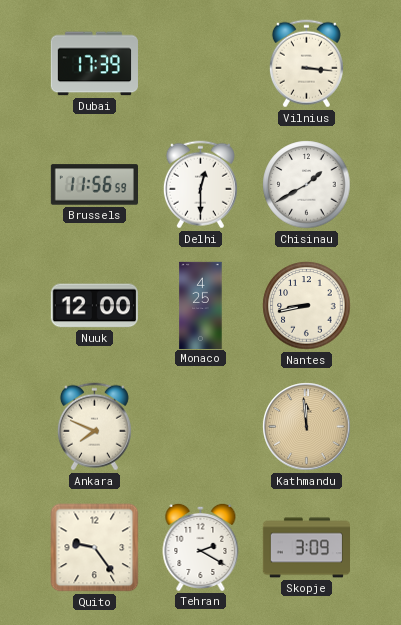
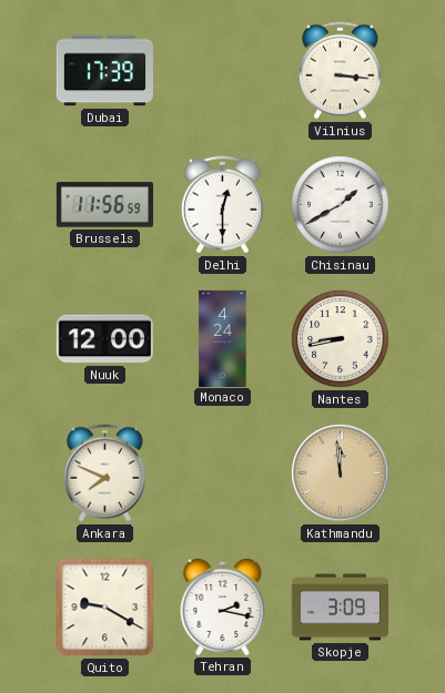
Monaco: 4:25 -> 4:24 (223, 338)
Quito: 9:24 -> 9:20 (105, 608)
Tehran: 2:20 -> 2:17 (223, 607)
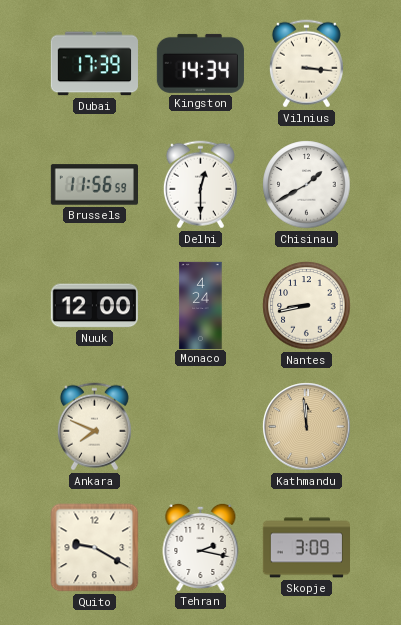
Kingston: none -> 14:34 (200, 63)
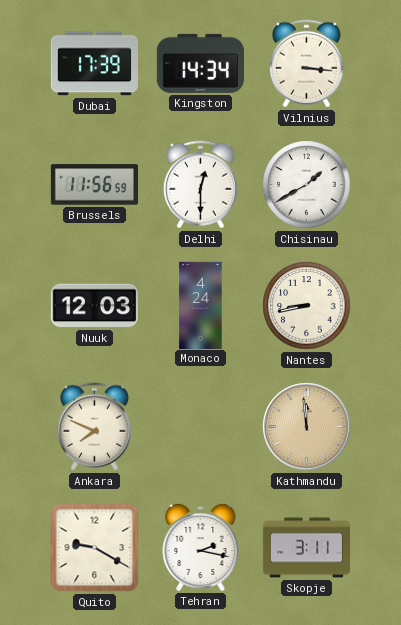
Nuuk: 12:00 -> 12:03 (94, 306)
Skopje: 3:09 -> 3:11 (306, 548)
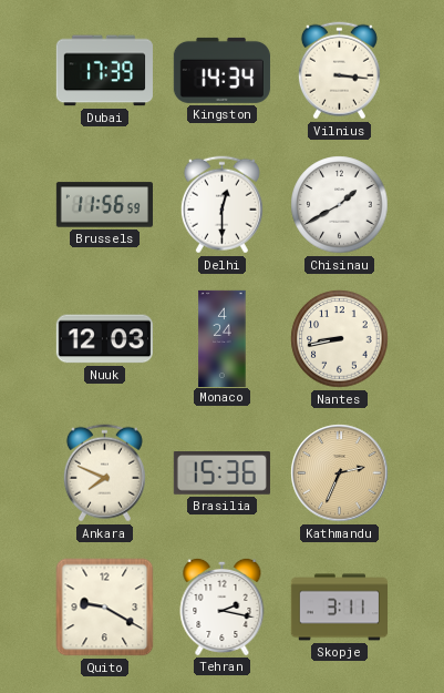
Brasilia: none -> 15:36 (221, 473)
Kathmandu: 11:59 -> 2:34 (340, 473)
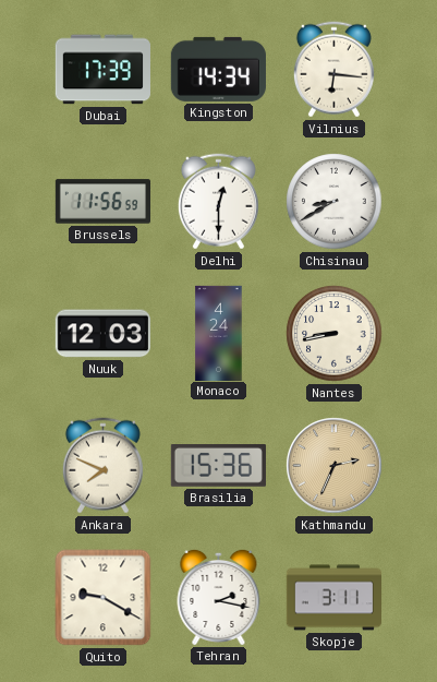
Vilnius: 3:16 -> 6:16 (333, 70)
Chisinau: 1:40 -> 8:40 (335, 202)
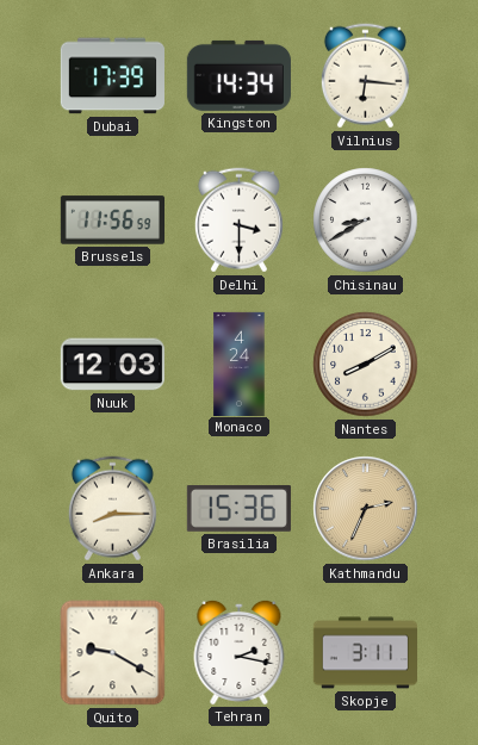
Delhi: 12:30 -> 3:30 (238, 221)
Nantes: 8:43 -> 8:10 (366, 365)
Ankara: 7:49 -> 8:15 (112, 509)
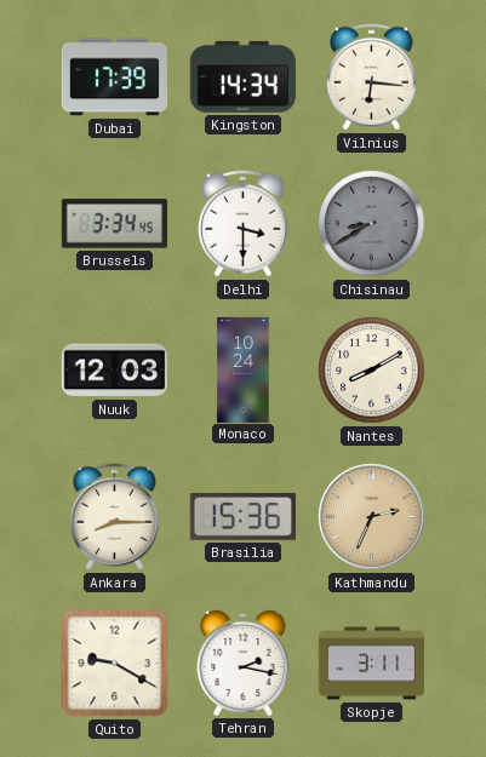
Brussels: 11:56 -> 3:34 (114, 224)
Chisinau dial: white -> grey (372, 224)
Monaco: 4:24 -> 10:24 (244, 369)
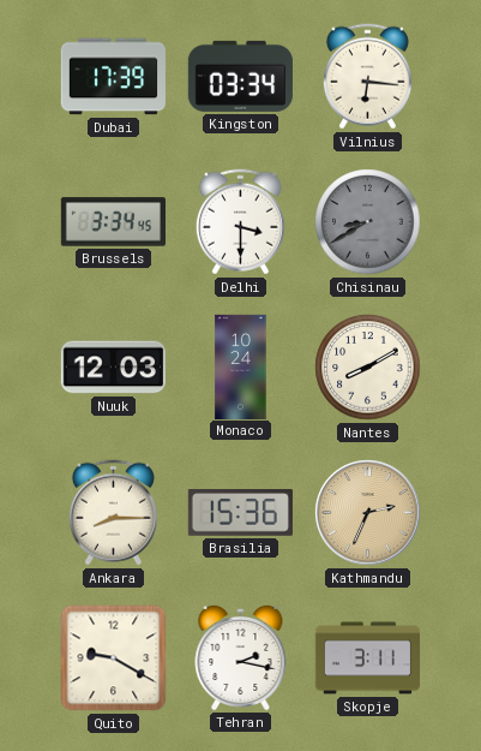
Kingston: 14:34 -> 03:34 (240, 76)
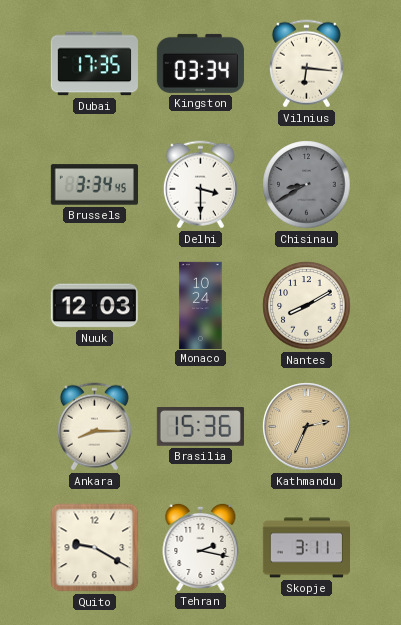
Dubai: 17:39 -> 17:35 (94, 64)
